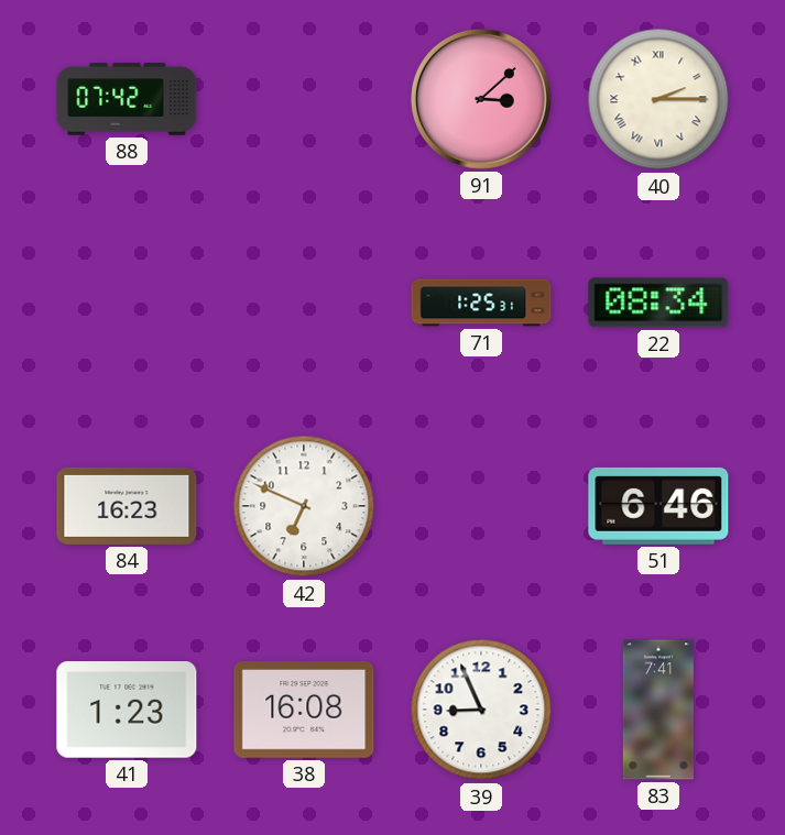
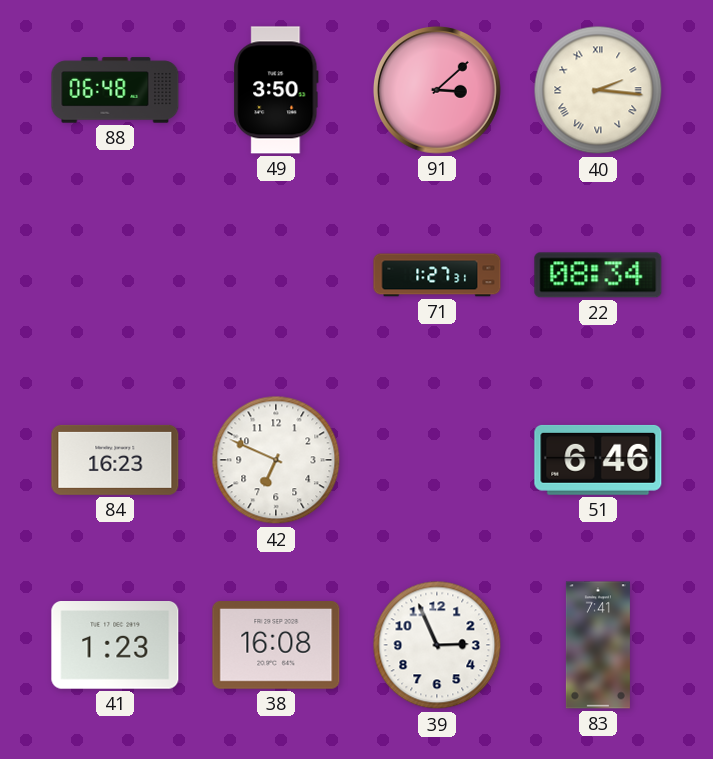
88: 07:42 -> 06:48 (115, 90)
49: none -> 3:50 (276, 90)
40: 2:15 -> 2:16 (598, 90)
71: 1:25 -> 1:27 (437, 275)
39: 8:56 -> 2:56 (437, 645)
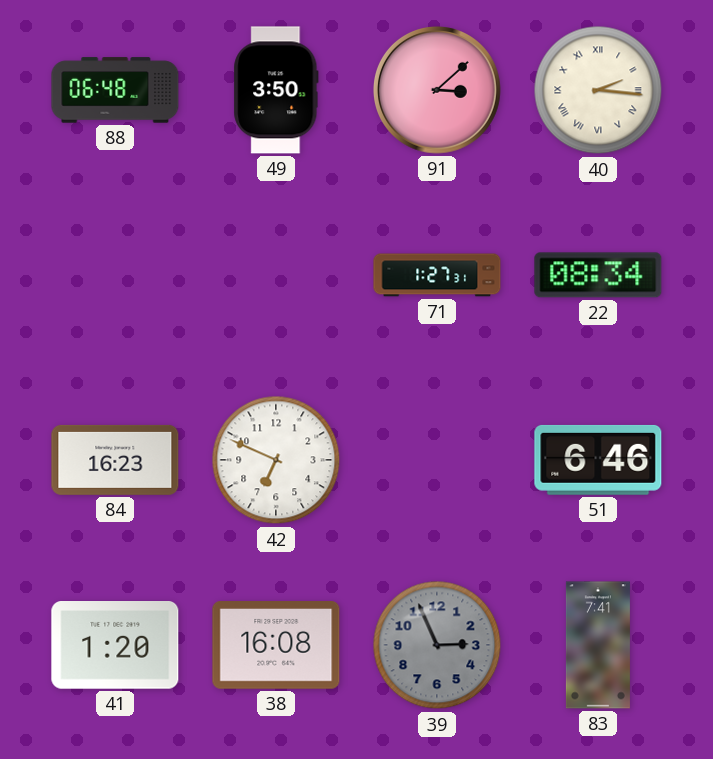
41: 1:23 -> 1:20 (115, 646)
39 dial: white -> grey (437, 645)
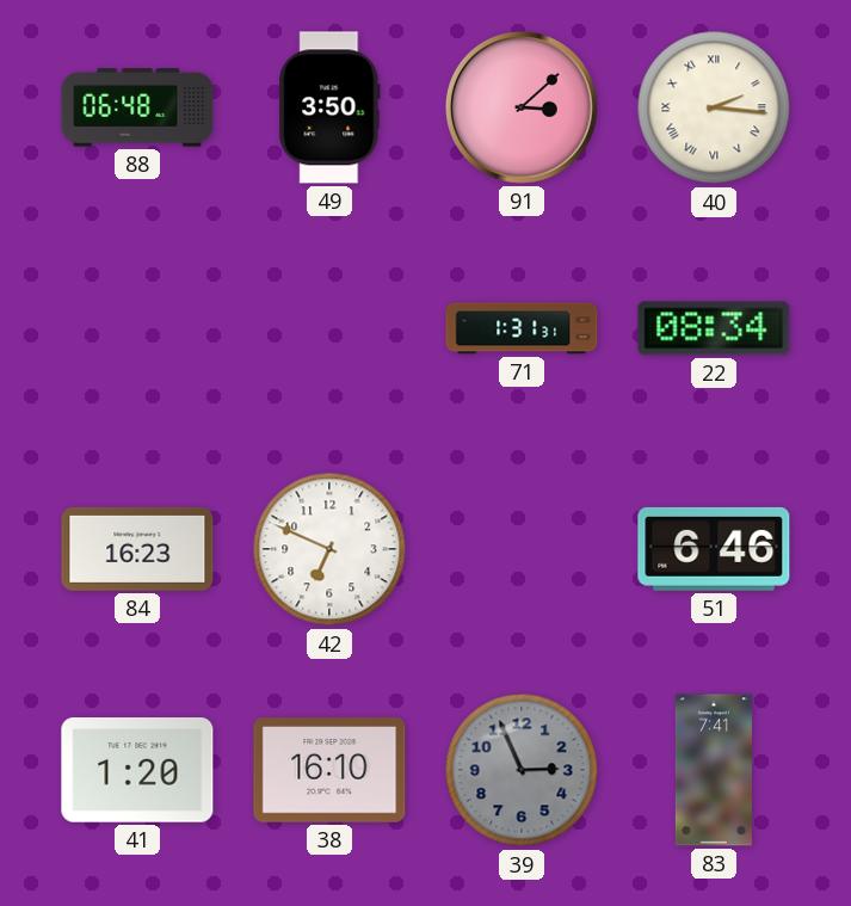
71: 1:27 -> 1:31 (522, 328)
38: 16:08 -> 16:10 (329, 771)
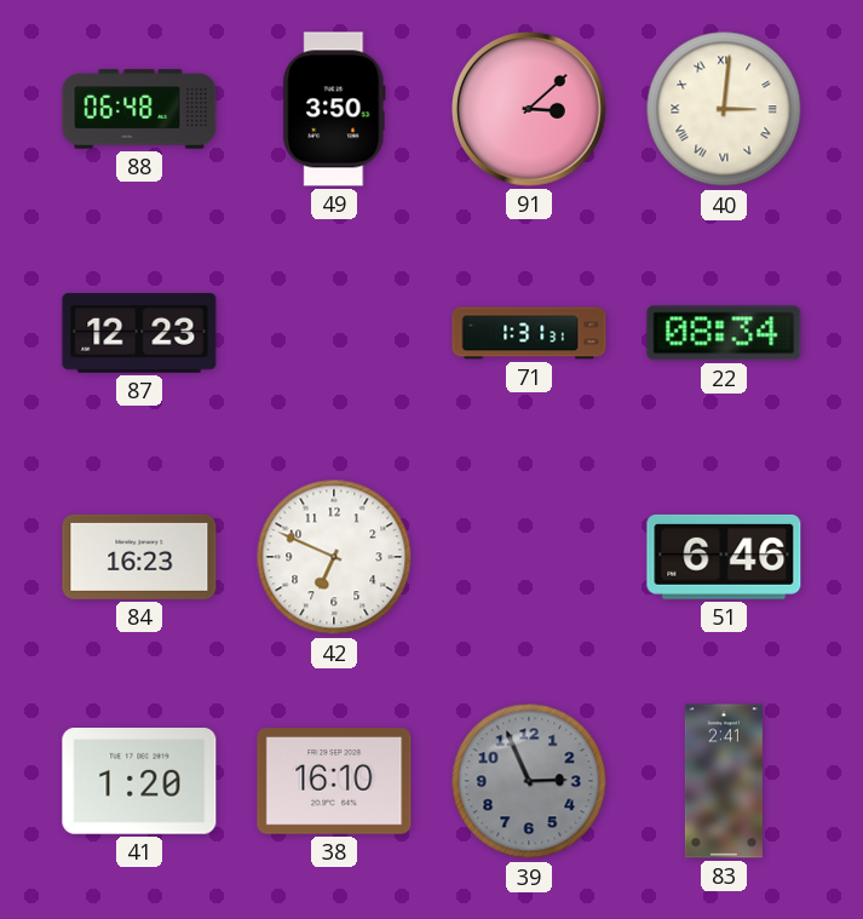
40: 2:16 -> 3:01 (724, 109)
87: none -> 12:23 (139, 333)
83: 7:41 -> 2:41 (724, 781)
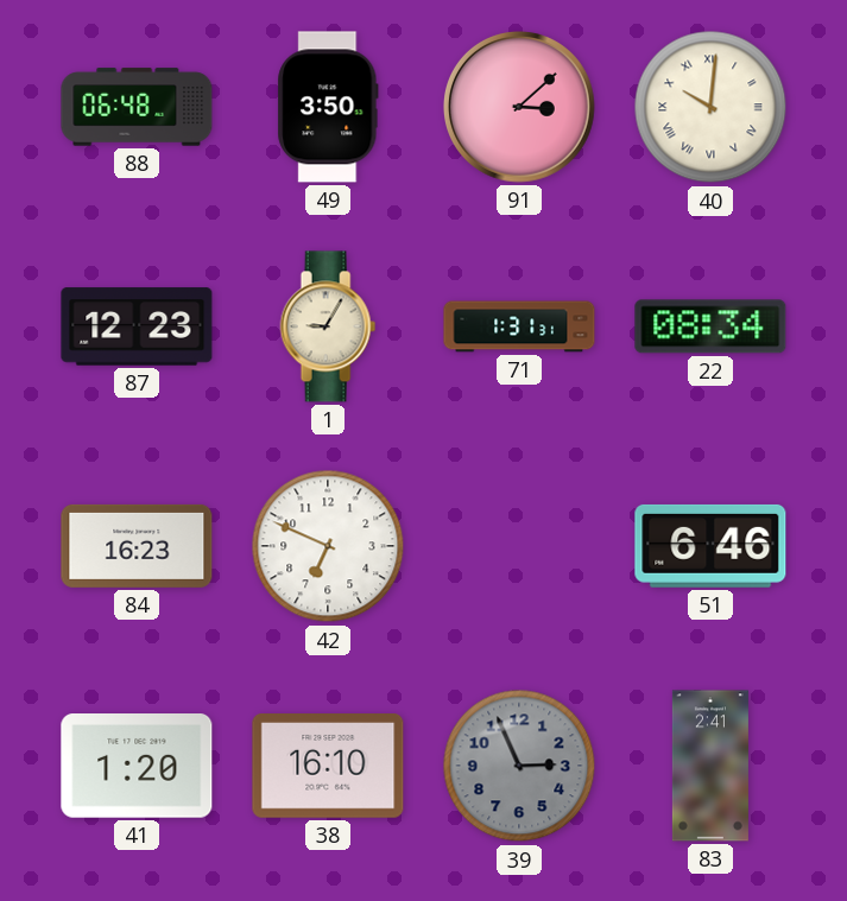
40: 3:01 -> 10:01 (710, 107)
1: none -> 9:05 (328, 326)
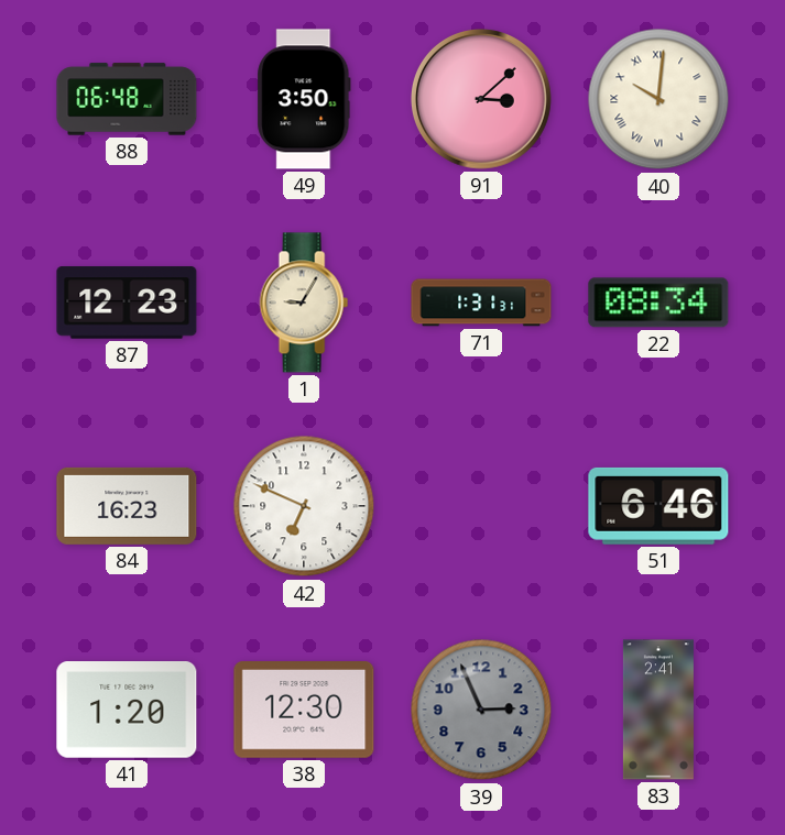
38: 16:10 -> 12:30 (304, 711)
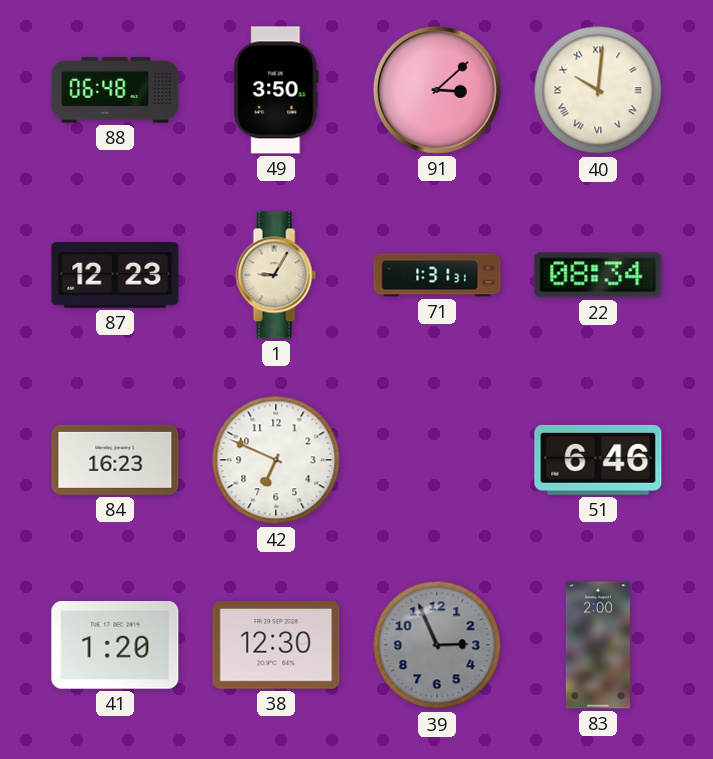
83: 2:41 -> 2:00 (598, 645)
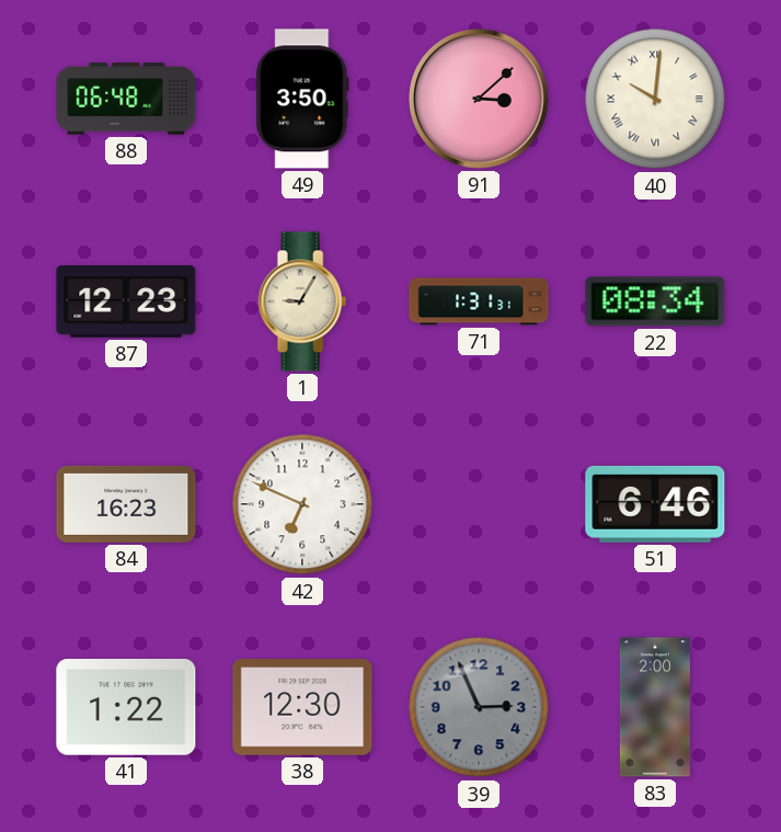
41: 1:20 -> 1:22 (126, 708)
